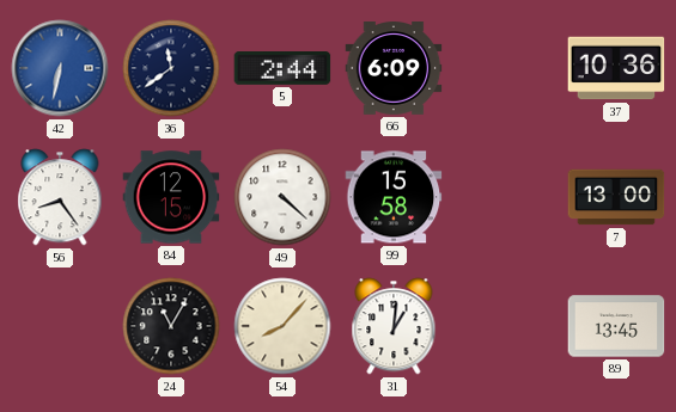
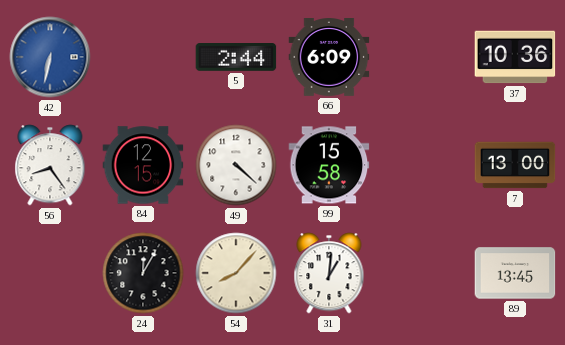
36: 11:39 -> none (171, 68)
24: 11:05 -> 12:05 (143, 273)
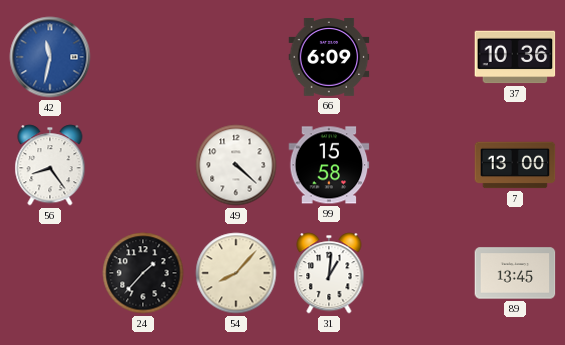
42: 6:32 -> 11:32 (50, 57)
5: 2:44 -> none (236, 58)
84: 12:15 -> none (143, 165)
24: 12:05 -> 1:37 (143, 273)
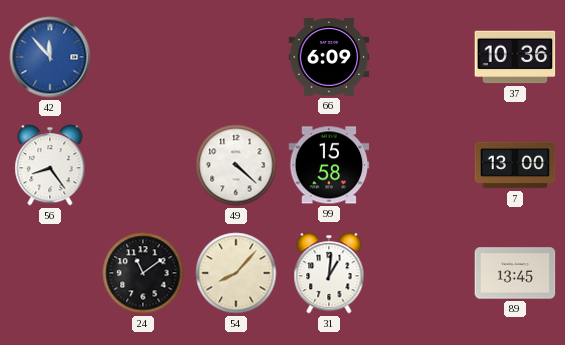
42: 11:32 -> 11:53 (50, 57)
24: 1:37 -> 11:09 (143, 273)
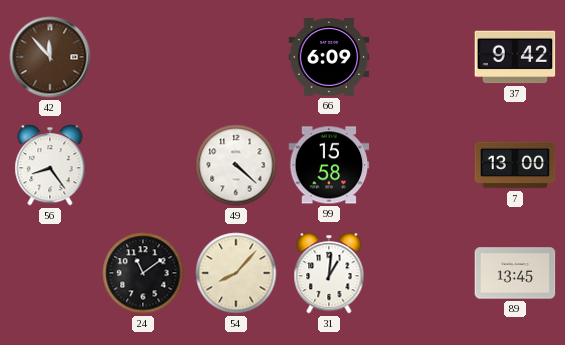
42 dial: blue -> brown (50, 57)
37: 10:36 -> 9:42 (515, 57)
